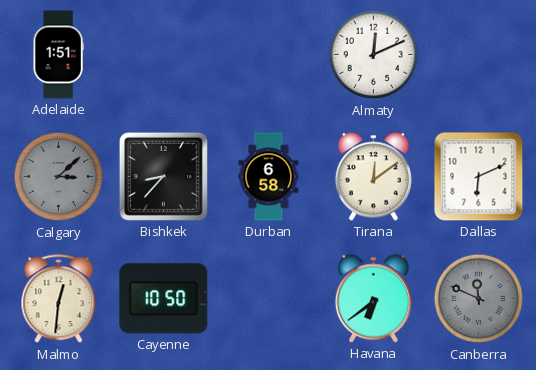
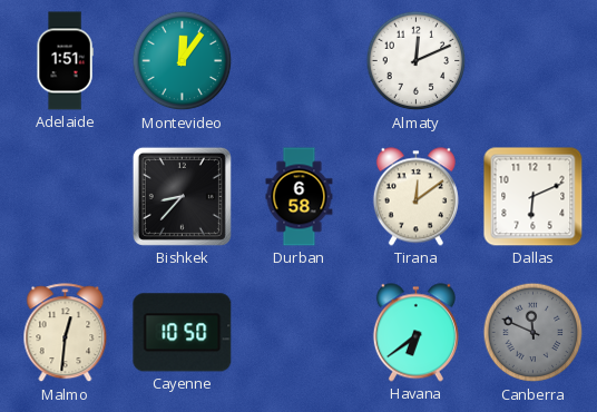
Montevideo: none -> 12:06 (183, 61)
Calgary: 3:08 -> none (59, 177)
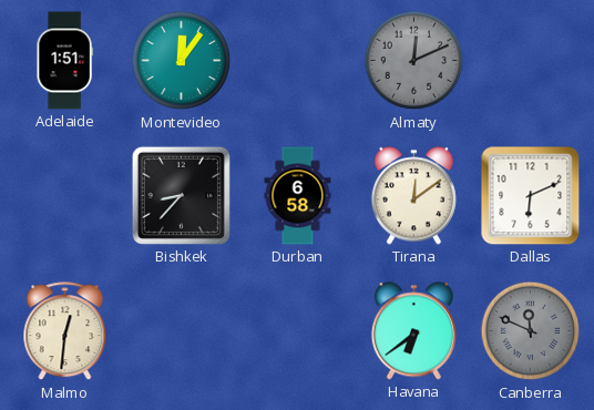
Almaty dial: white -> grey (414, 61)
Cayenne: 10:50 -> none (183, 333)
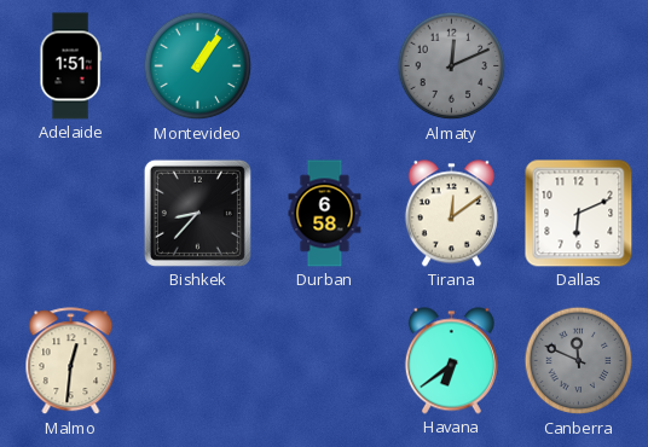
Montevideo: 12:06 -> 1:06 (198, 66)
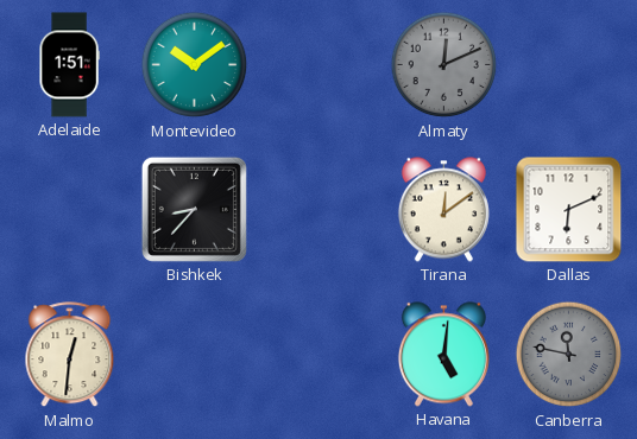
Montevideo: 1:06 -> 10:09 (195, 65)
Durban: 6:58 -> none (325, 214)
Havana: 6:39 -> 5:01 (443, 355)
Canberra: 11:49 -> 11:47 (569, 355)
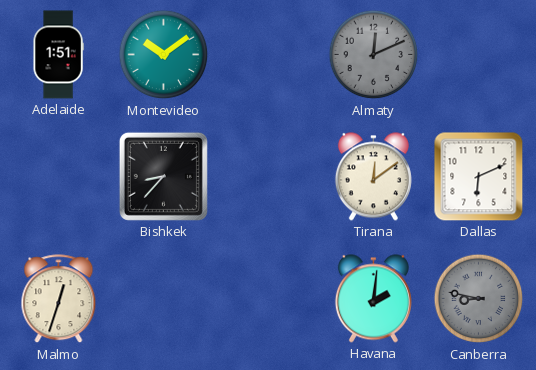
Malmo: 12:31 -> 12:33 (59, 299)
Havana: 5:01 -> 2:01 (373, 299)
Canberra: 11:47 -> 8:47 (479, 299)
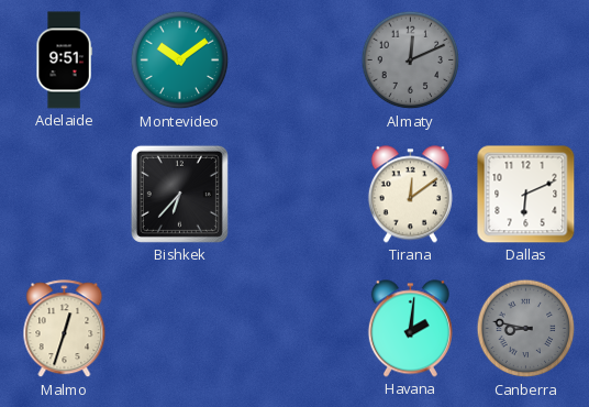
Adelaide: 1:51 -> 9:51 (64, 61)
Bishkek: 8:37 -> 6:37 (179, 194)
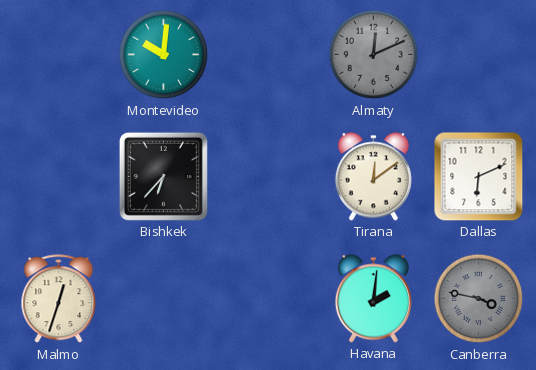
Adelaide: 9:51 -> none (64, 61)
Montevideo: 10:09 -> 10:01 (164, 55)
Canberra: 8:47 -> 3:47 (479, 299)
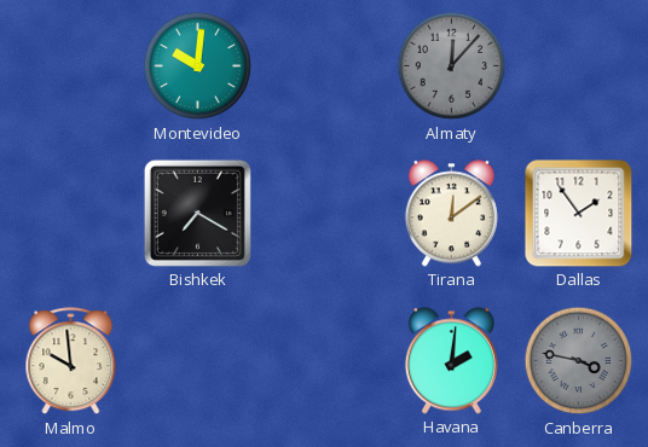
Almaty: 12:11 -> 12:07 (452, 66)
Bishkek: 6:37 -> 7:20 (197, 213)
Dallas: 6:11 -> 1:54 (579, 214)
Malmo: 12:33 -> 9:59 (71, 361)
